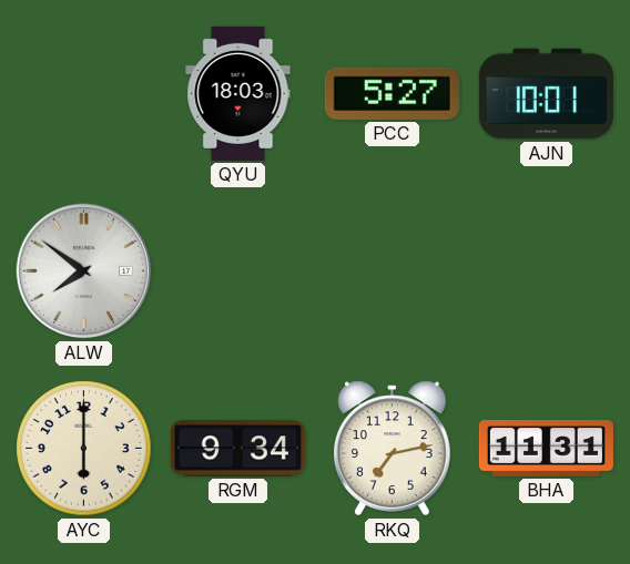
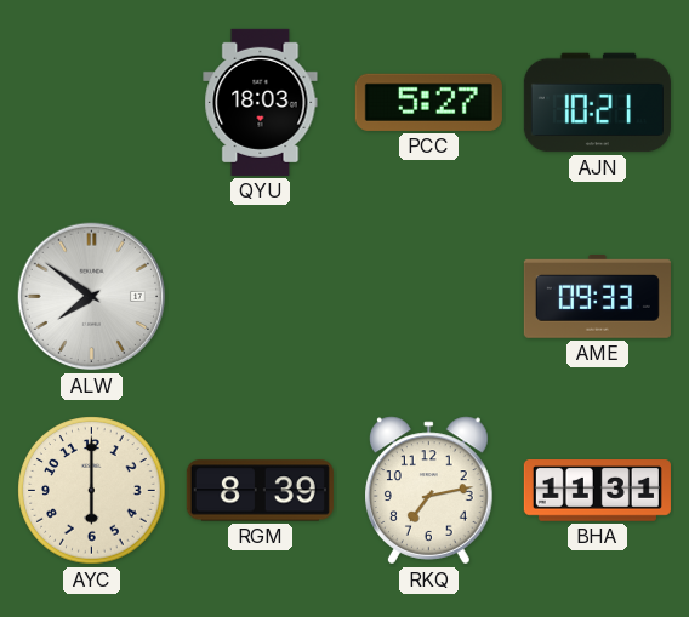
AJN: 10:01 -> 10:21 (597, 103)
AME: none -> 09:33 (597, 297)
RGM: 9:34 -> 8:39 (260, 491)
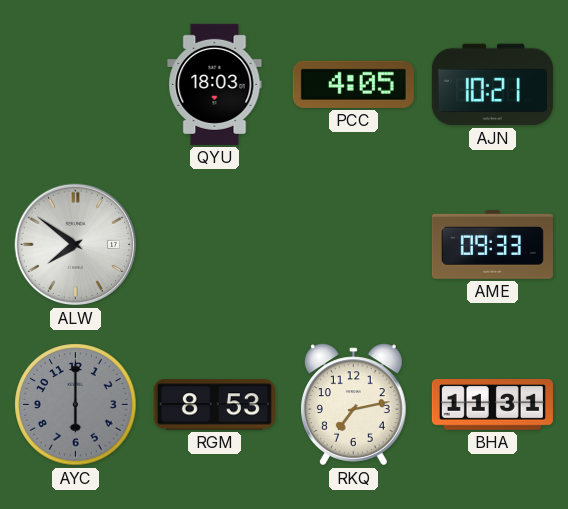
PCC: 5:27 -> 4:05 (353, 84)
AYC dial: cream -> grey (76, 405)
RGM: 8:39 -> 8:53 (214, 405)
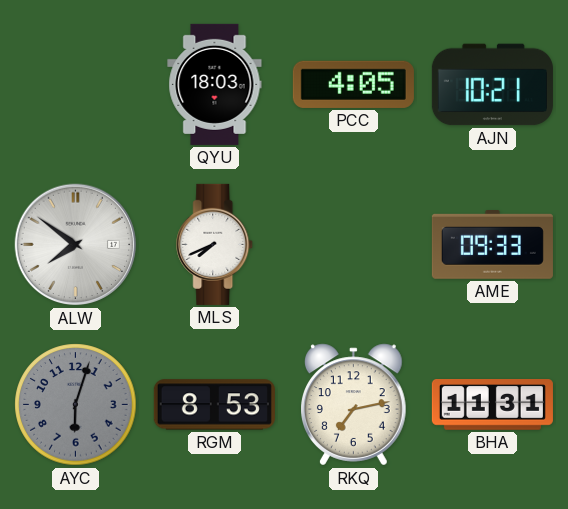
MLS: none -> 7:41 (215, 244)
AYC: 6:00 -> 6:03 (76, 405)
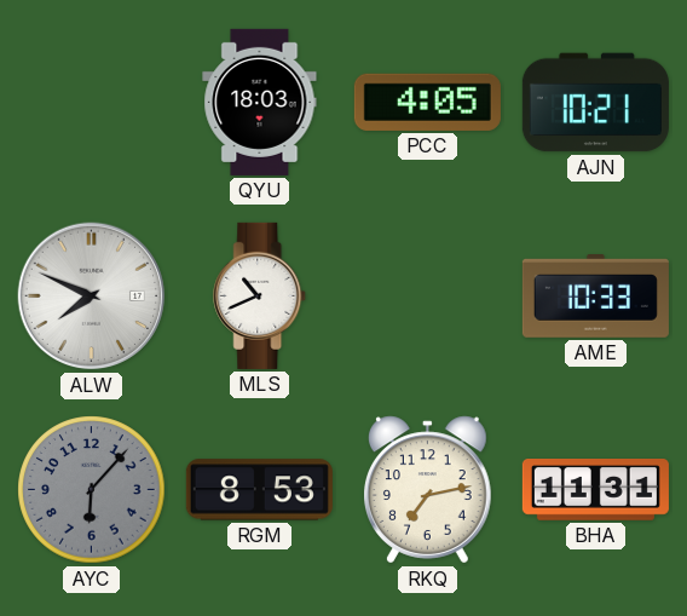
ALW: 7:51 -> 7:49 (92, 297)
MLS: 7:41 -> 10:41 (260, 295)
AME: 09:33 -> 10:33 (595, 297)
AYC: 6:03 -> 6:07 (92, 490)
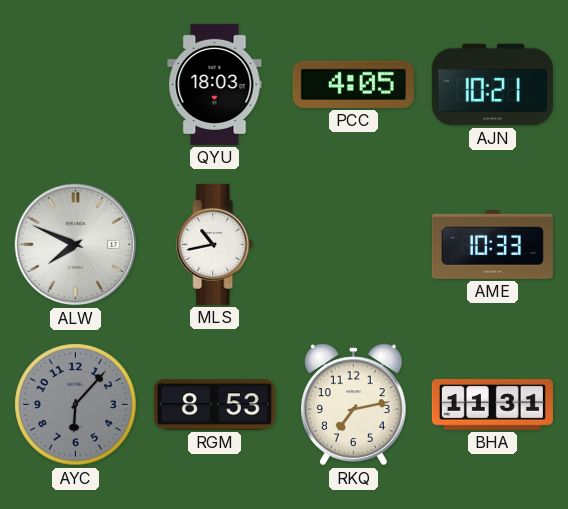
MLS: 10:41 -> 10:43 (215, 244)
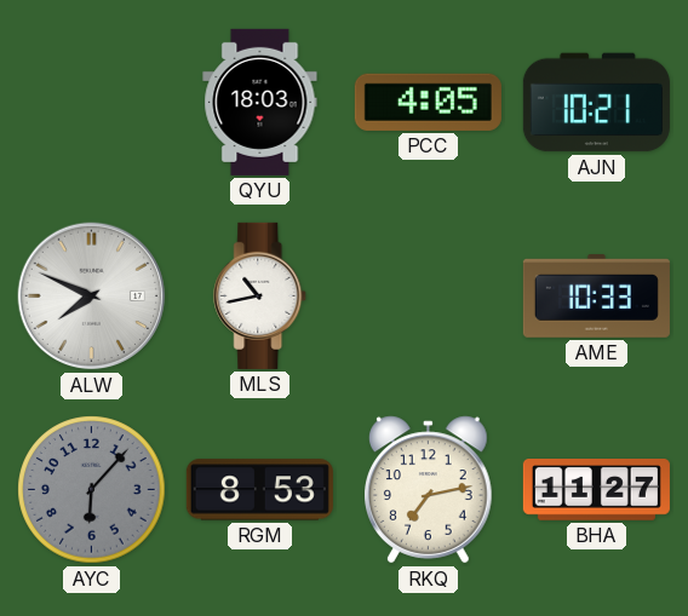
BHA: 11:31 -> 11:27 (596, 490)
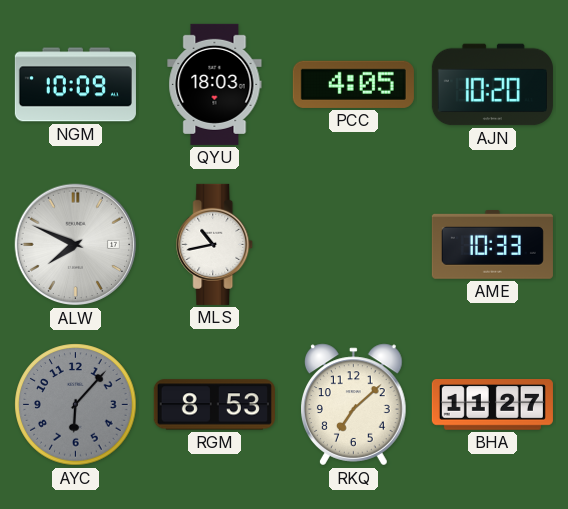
NGM: none -> 10:09 (75, 85)
AJN: 10:21 -> 10:20 (492, 85)
RKQ: 7:13 -> 7:08 (354, 405)
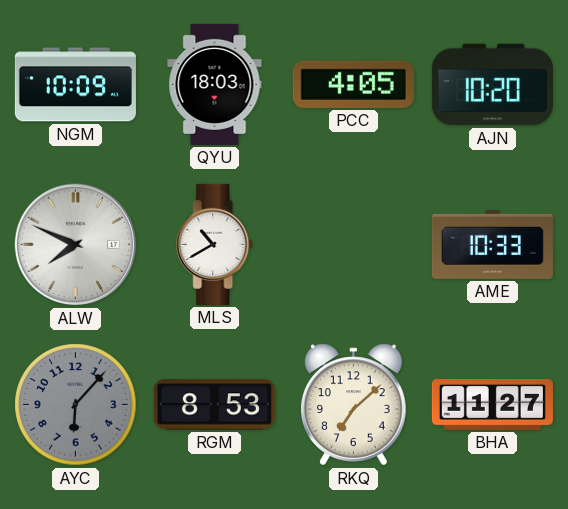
MLS: 10:43 -> 10:40 (215, 244)
